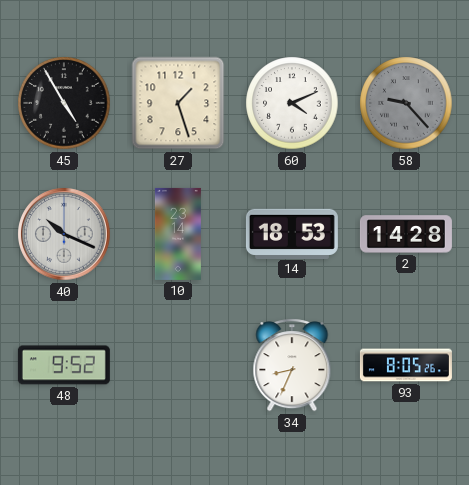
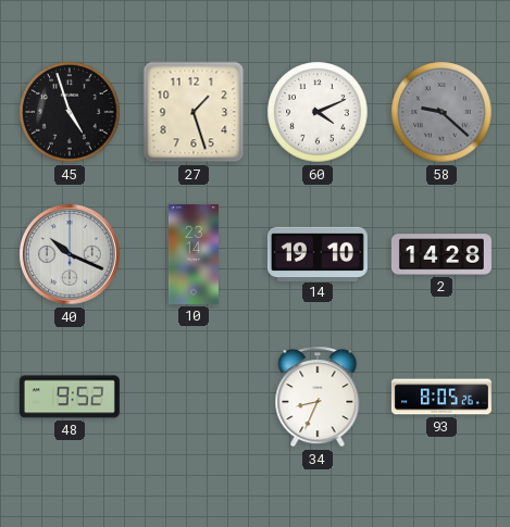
45: 4:55 -> 4:57 (70, 112)
58: 9:23 -> 9:22 (441, 112)
14: 18:53 -> 19:10 (318, 253)
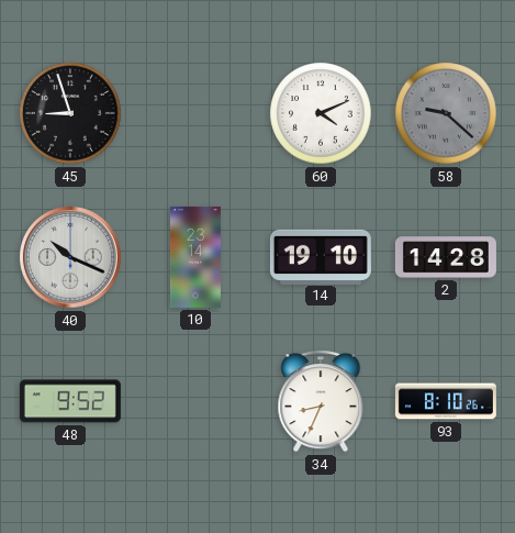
45: 4:57 -> 8:57 (70, 113)
27: 1:27 -> none (194, 112)
93: 8:05 -> 8:10 (446, 401)
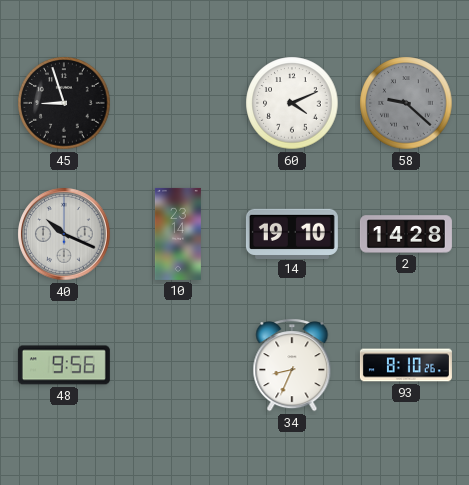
48: 9:52 -> 9:56 (64, 365)
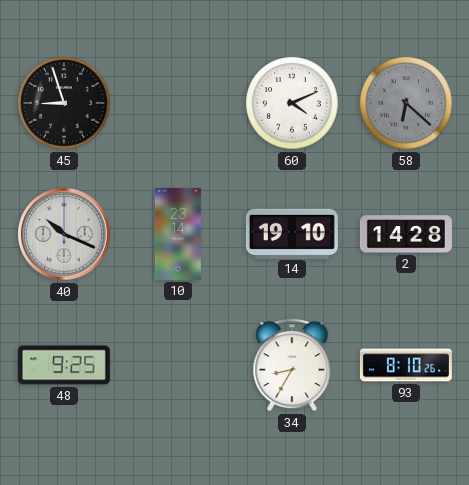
58: 9:22 -> 6:22 (406, 103)
48: 9:56 -> 9:25 (64, 365)
34: 8:34 -> 8:35 (292, 365)
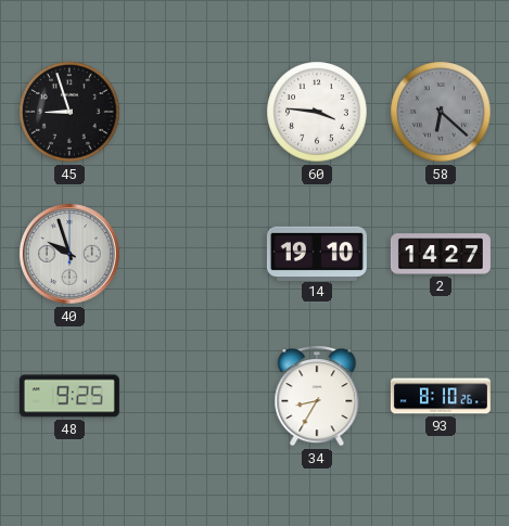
60: 4:11 -> 3:46 (317, 112)
40: 10:19 -> 9:57 (69, 254)
10: 23:14 -> none (178, 234)
2: 14:28 -> 14:27 (441, 254)
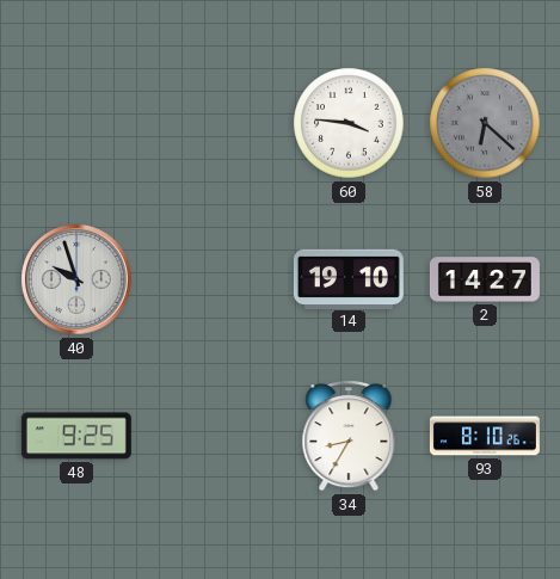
45: 8:57 -> none (69, 112)
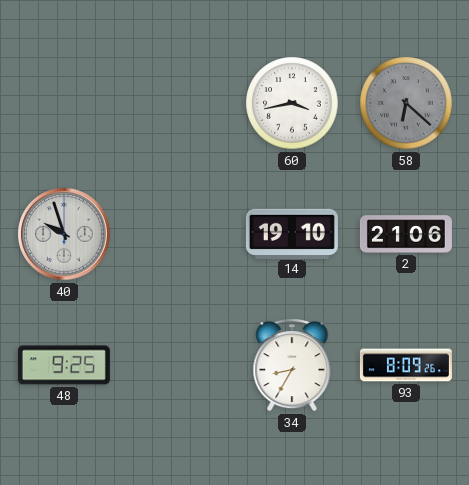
60: 3:46 -> 3:43 (292, 103)
2: 14:27 -> 21:06 (406, 234)
93: 8:10 -> 8:09 (406, 365)
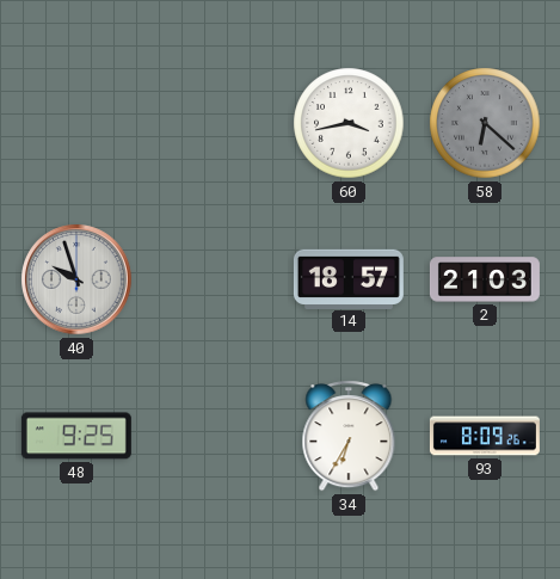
14: 19:10 -> 18:57 (349, 278)
2: 21:06 -> 21:03 (485, 279)
34: 8:35 -> 6:35 (349, 436)
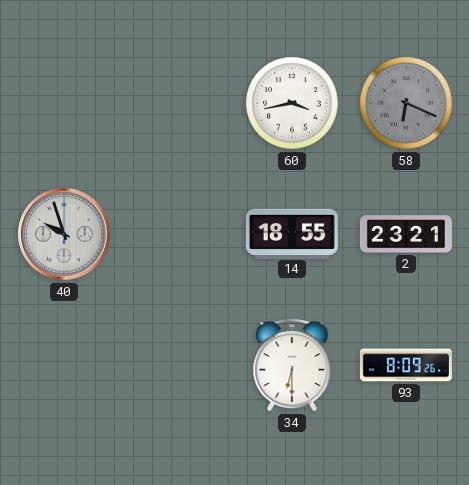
58: 6:22 -> 6:19 (406, 103)
14: 18:57 -> 18:55 (292, 233)
2: 21:03 -> 23:21 (406, 234)
48: 9:25 -> none (76, 436)
34: 6:35 -> 6:30 (292, 365)
